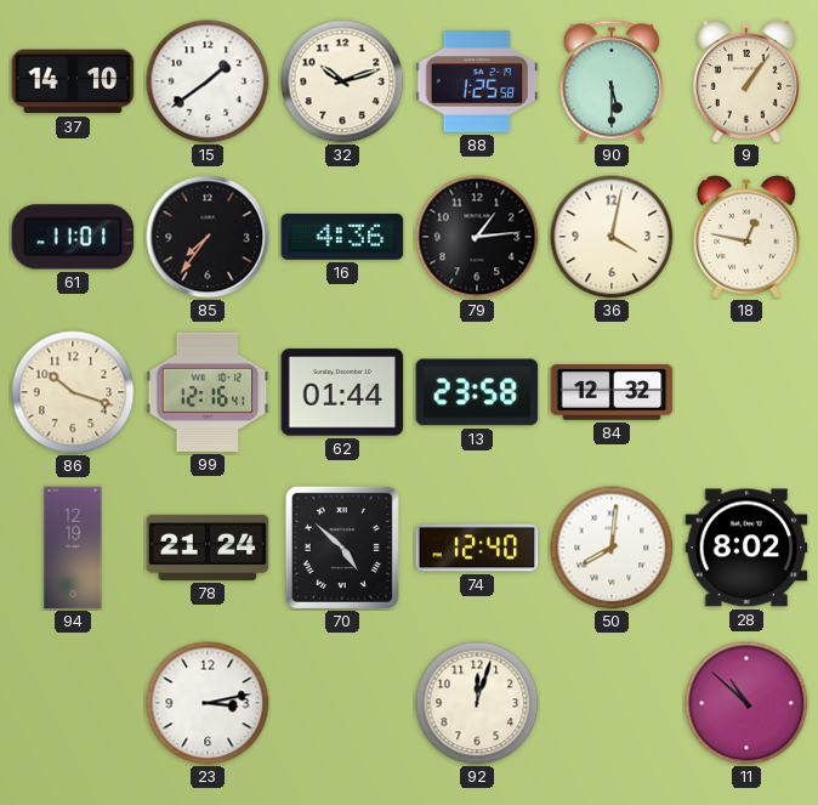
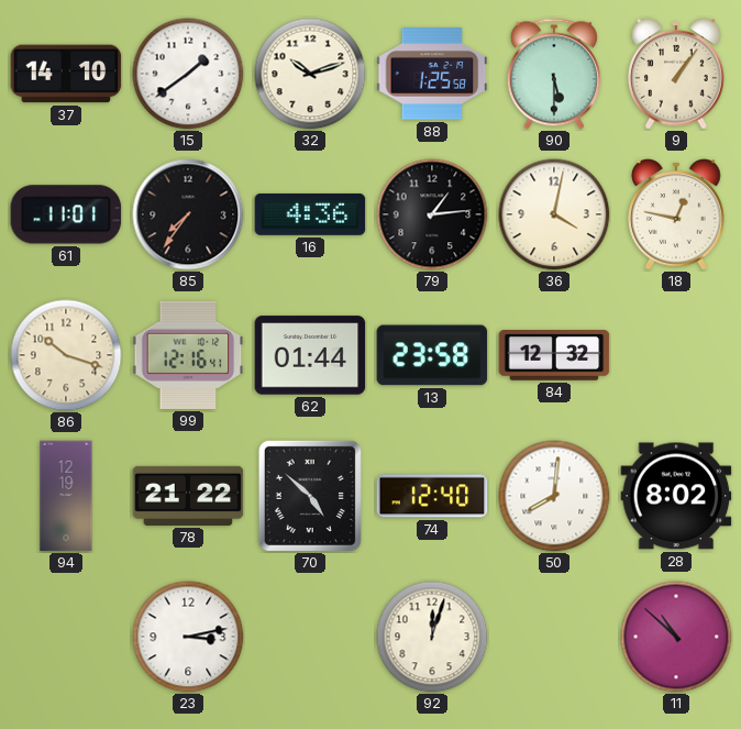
78: 21:24 -> 21:22 (188, 496)
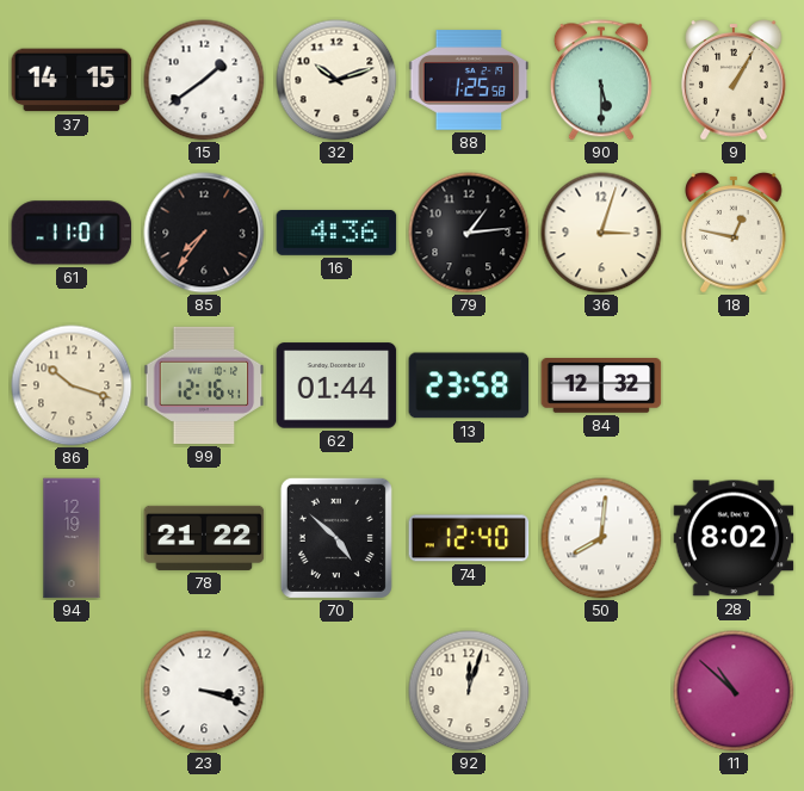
37: 14:10 -> 14:15 (72, 80)
9: 1:06 -> 1:05 (734, 80)
36: 4:02 -> 3:03 (601, 233)
23: 3:13 -> 3:18 (204, 691)
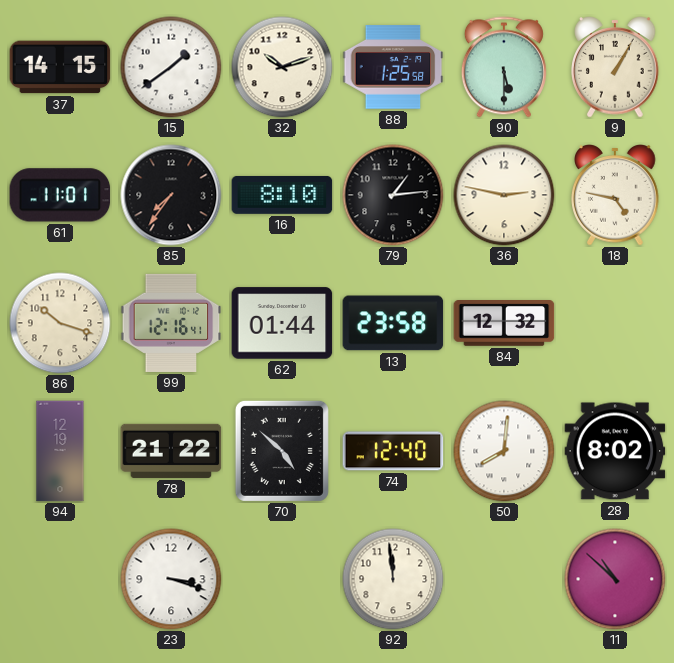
16: 4:36 -> 8:10 (282, 195)
36: 3:03 -> 2:47 (504, 195)
18: 12:47 -> 4:47 (615, 195)
92: 12:03 -> 11:59 (393, 579)
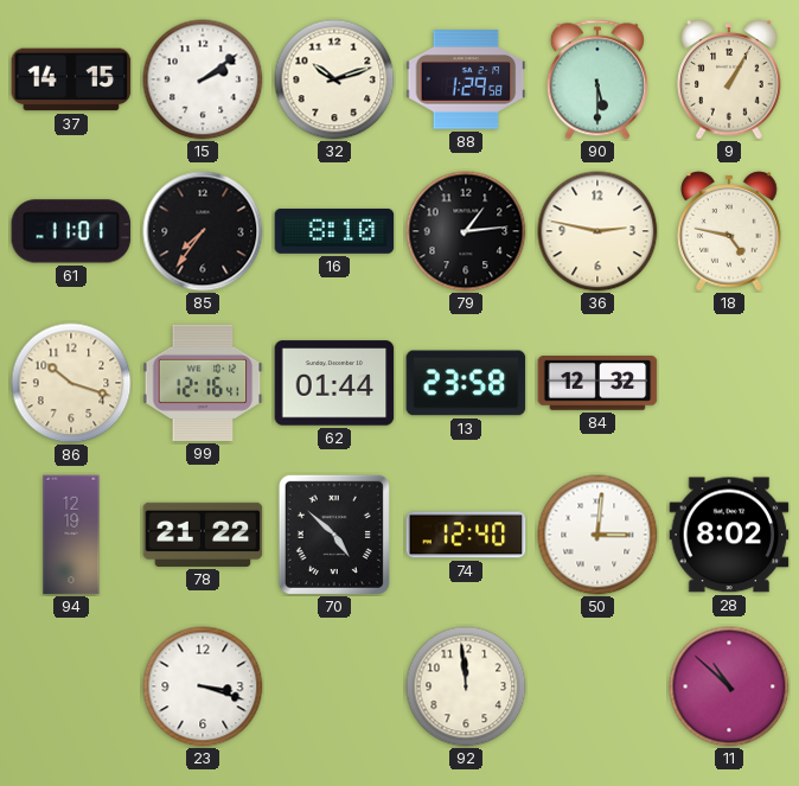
15: 1:39 -> 2:09 (203, 79)
88: 1:25 -> 1:29 (466, 79)
50: 8:01 -> 3:01 (597, 535)
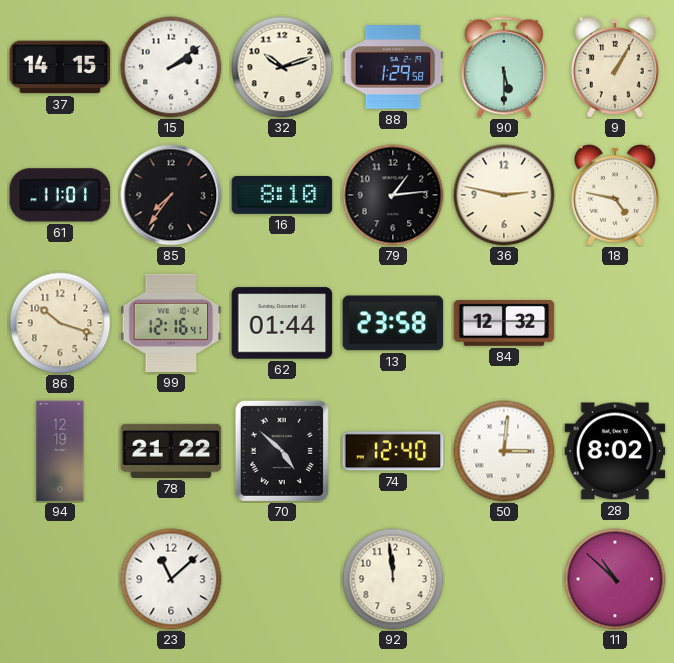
23: 3:18 -> 11:08 (171, 579)
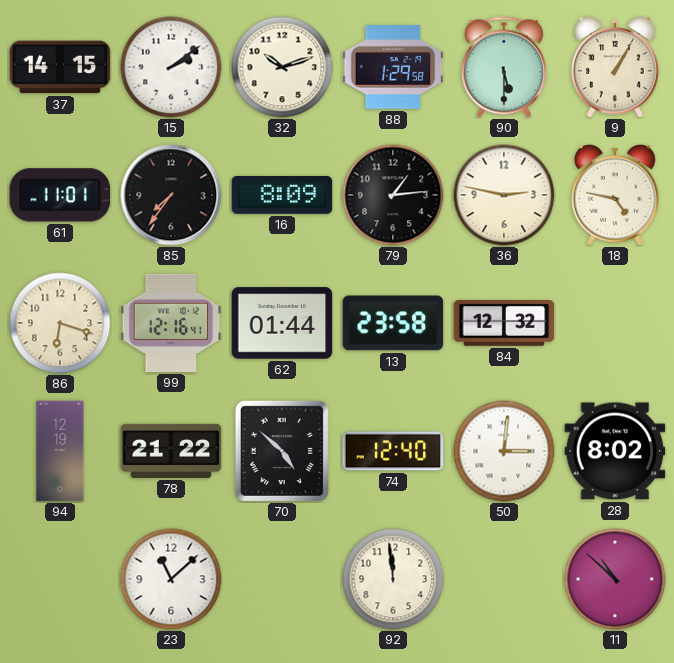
16: 8:10 -> 8:09 (282, 195)
86: 10:18 -> 6:18 (60, 323)
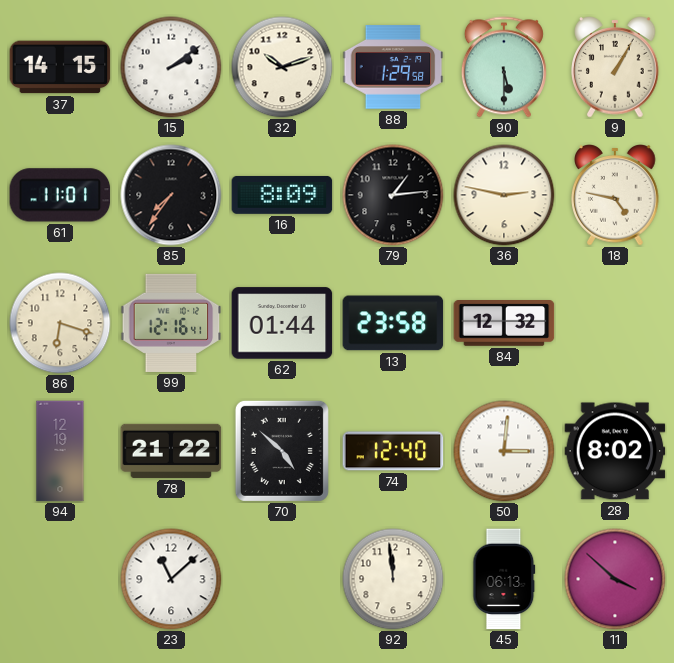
45: none -> 06:13 (504, 579)
11: 10:52 -> 3:52 (615, 579)
